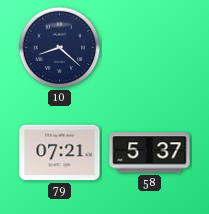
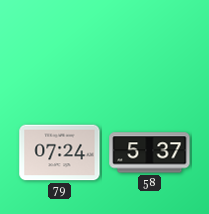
10: 8:22 -> none (60, 48)
79: 07:21 -> 07:24 (60, 153)
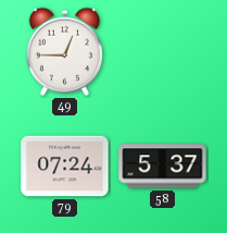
49: none -> 12:45 (64, 51)
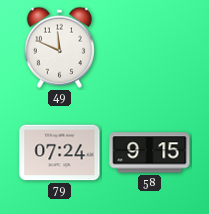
49: 12:45 -> 11:49 (59, 47)
58: 5:37 -> 9:15 (150, 153)
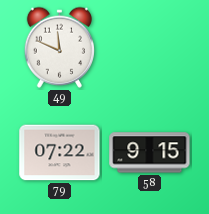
79: 07:24 -> 07:22 (60, 153)
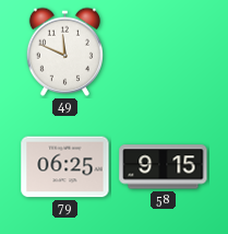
79: 07:22 -> 06:25 (65, 167)
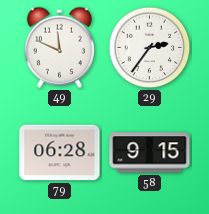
29: none -> 2:36 (150, 48)
79: 06:25 -> 06:28 (60, 153)
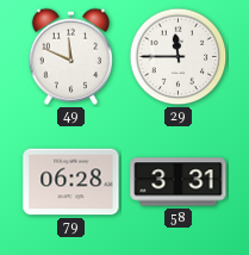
29: 2:36 -> 11:45 (179, 57)
58: 9:15 -> 3:31 (179, 182)
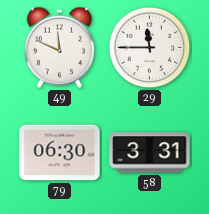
79: 06:28 -> 06:30 (60, 153)
